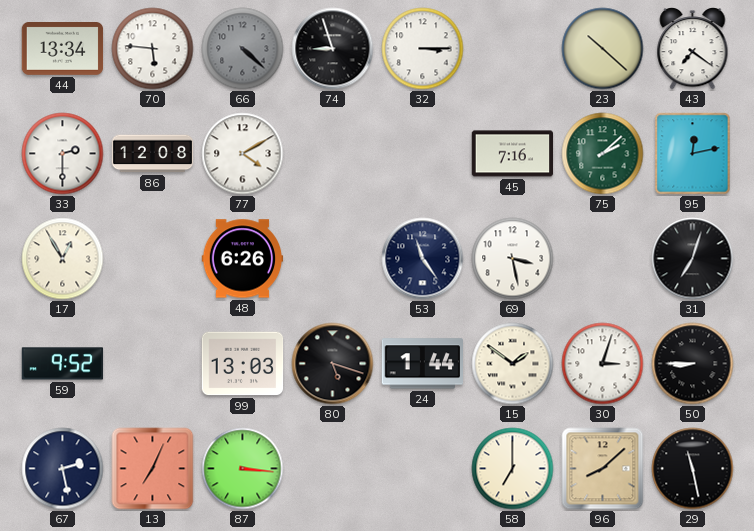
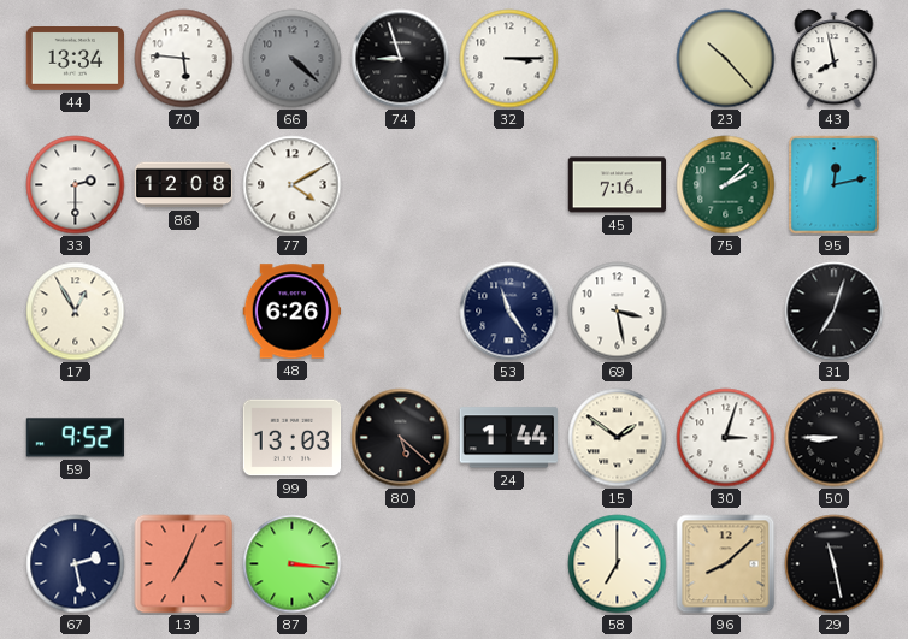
23: 10:22 -> 10:23 (726, 59)
43: 7:21 -> 7:58 (835, 59)
80: 5:18 -> 5:22 (401, 438)
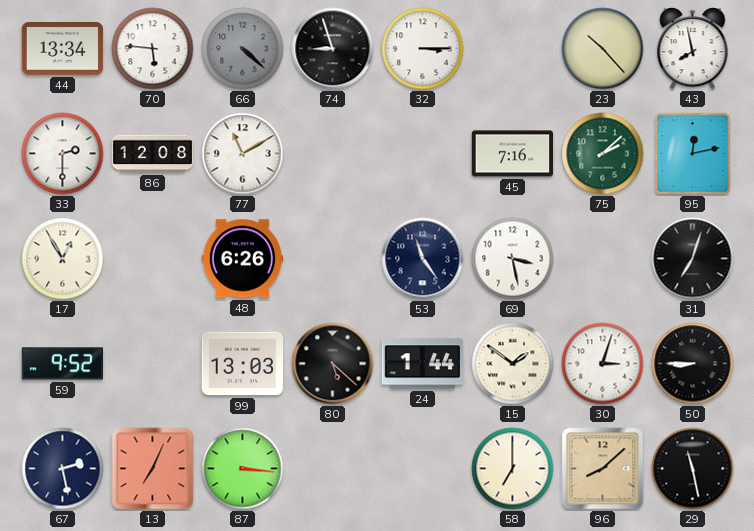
77: 4:10 -> 11:10 (243, 154)
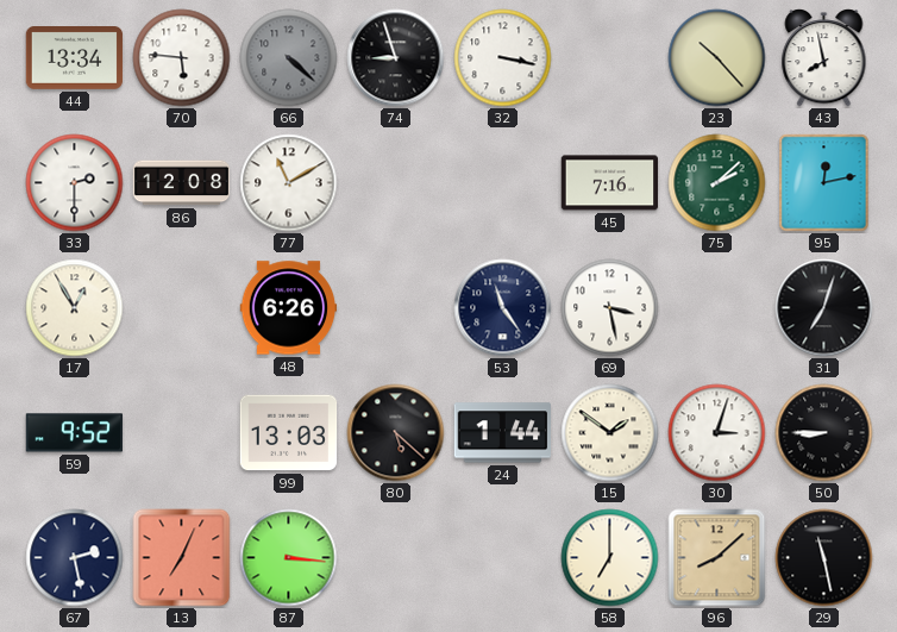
32: 3:15 -> 3:17 (503, 58)
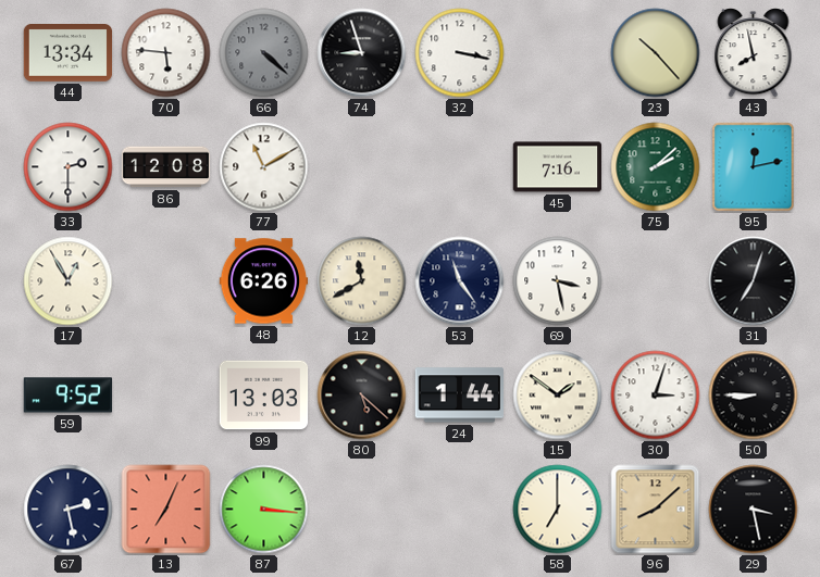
12: none -> 11:40 (362, 281)
29: 11:28 -> 3:28 (754, 510)
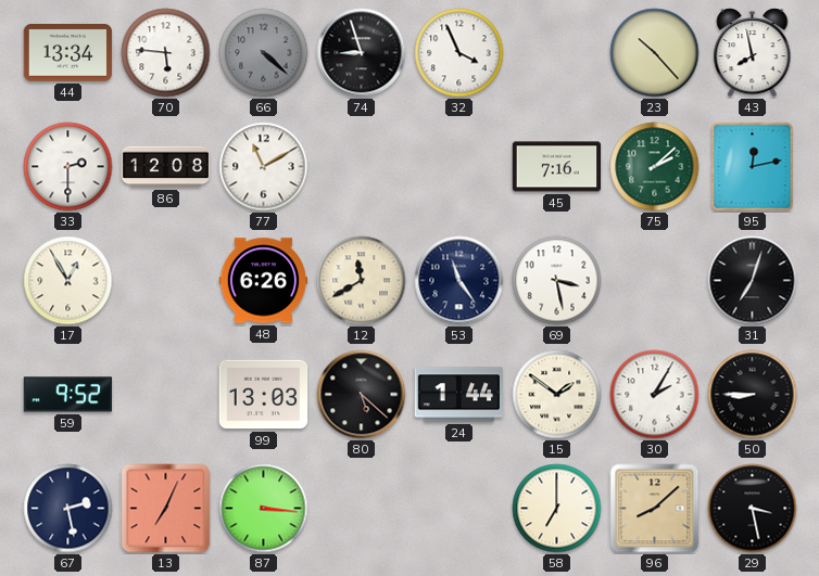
32: 3:17 -> 3:56 (459, 53)
30: 3:03 -> 2:05 (655, 395)
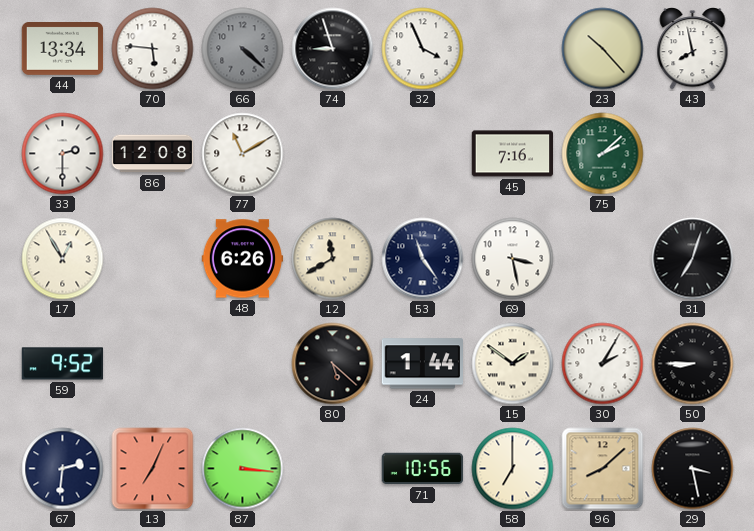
95: 12:13 -> none (753, 167)
99: 13:03 -> none (264, 395)
67: 2:28 -> 2:31 (63, 469)
71: none -> 10:56 (423, 469)
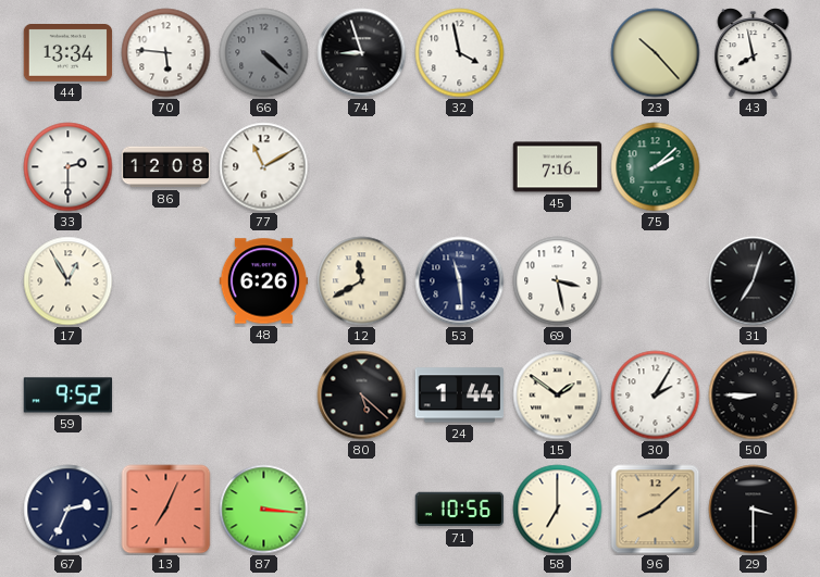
32: 3:56 -> 3:58 (460, 53)
53: 11:24 -> 11:29 (460, 281)
67: 2:31 -> 2:34 (69, 510)
29: 3:28 -> 3:30 (754, 510)
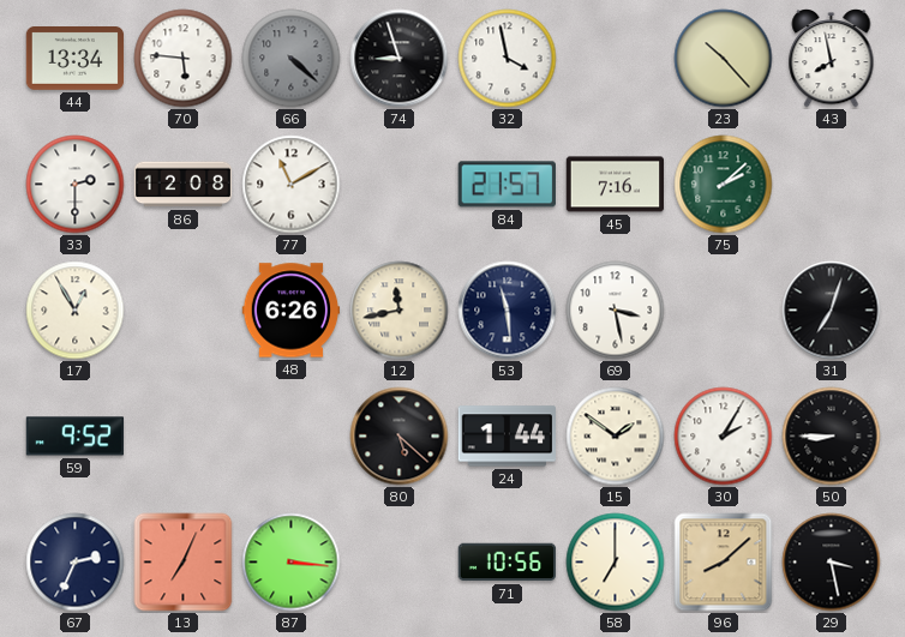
84: none -> 21:57 (507, 185)
12: 11:40 -> 11:43 (400, 311)
29: 3:30 -> 3:28 (832, 563)
